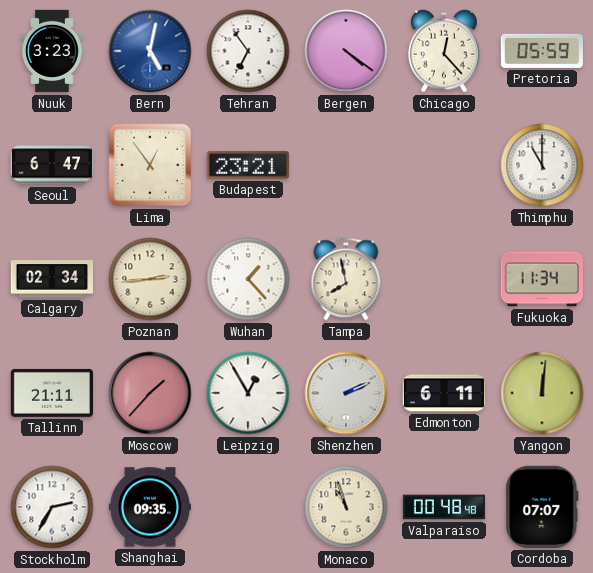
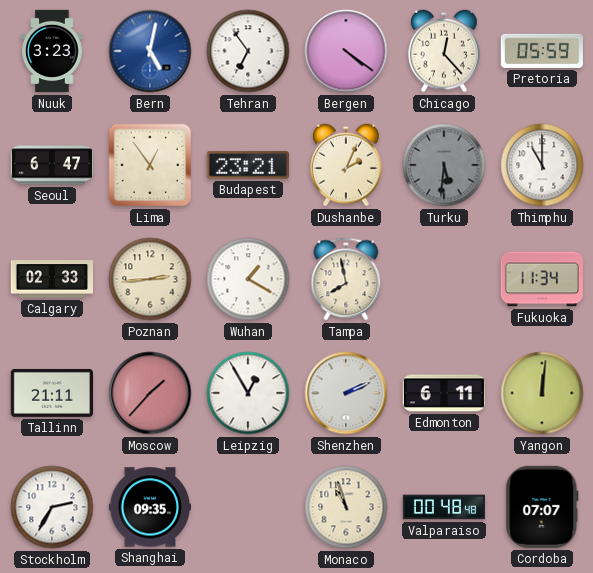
Dushanbe: none -> 2:04 (346, 165)
Turku: none -> 5:31 (444, 165)
Calgary: 02:34 -> 02:33 (52, 279)
Wuhan: 1:23 -> 1:20 (248, 279)
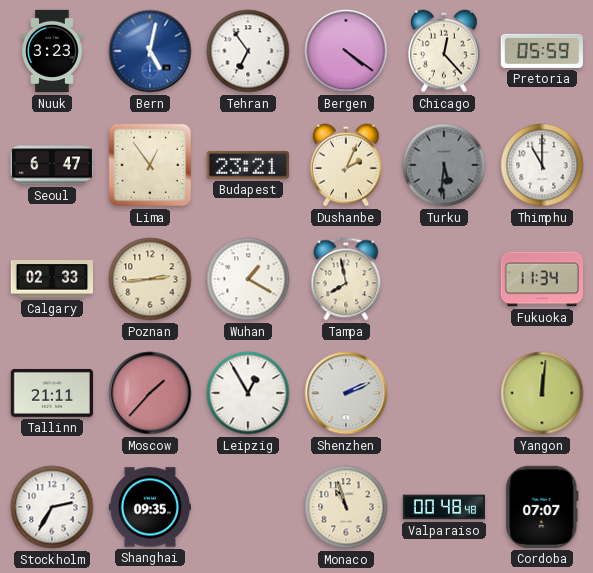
Edmonton: 6:11 -> none (443, 393)
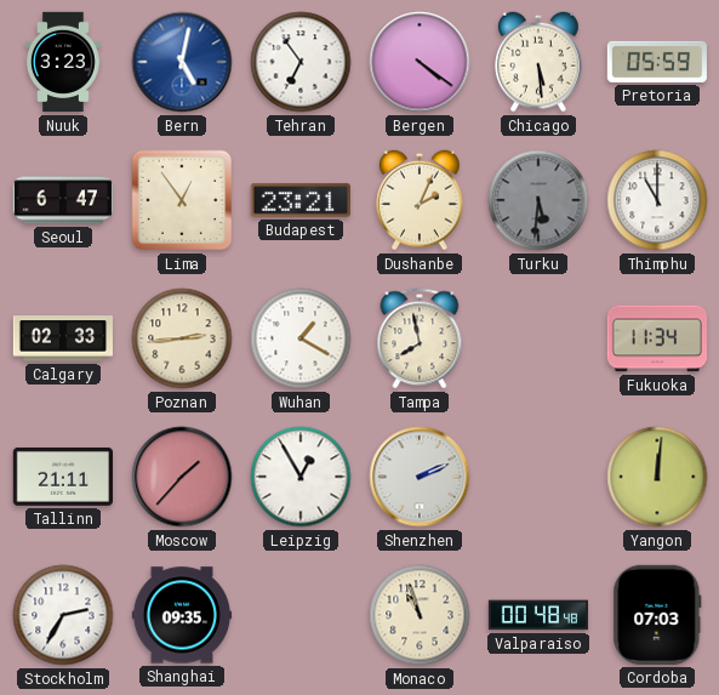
Chicago: 12:23 -> 5:29 (538, 62)
Cordoba: 07:07 -> 07:03 (657, 615)
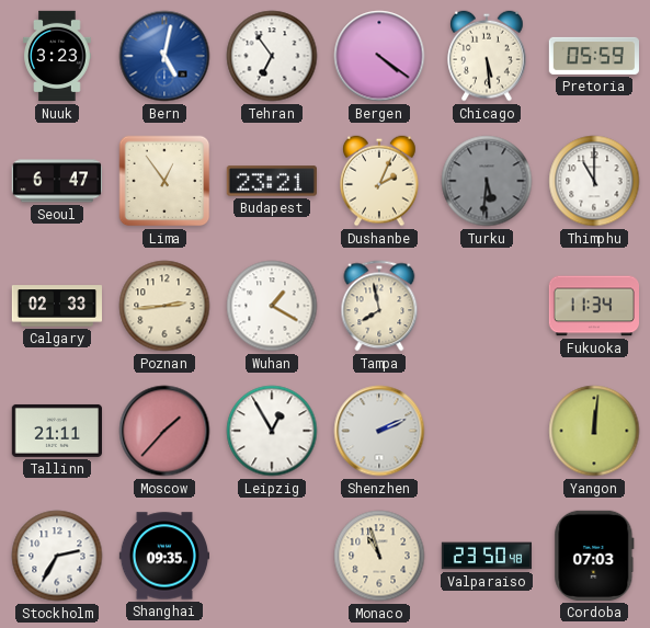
Valparaiso: 00:48 -> 23:50 (486, 556)
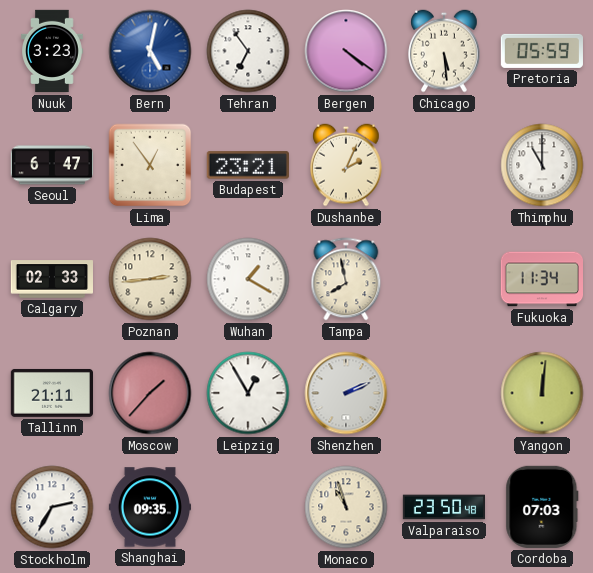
Turku: 5:31 -> none (487, 181)
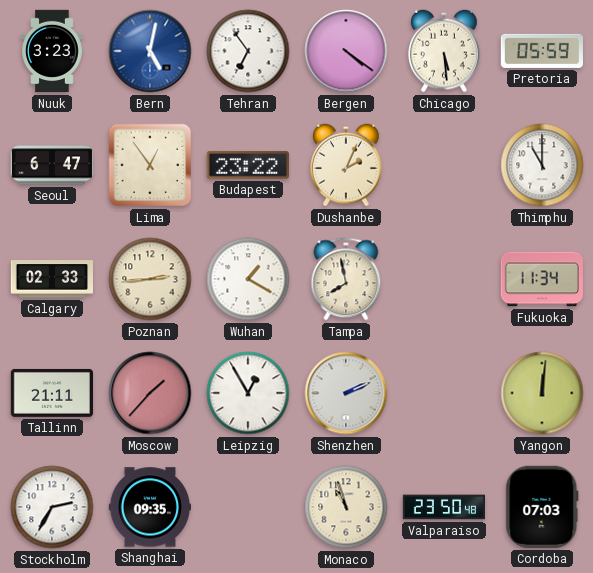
Budapest: 23:21 -> 23:22 (248, 165)
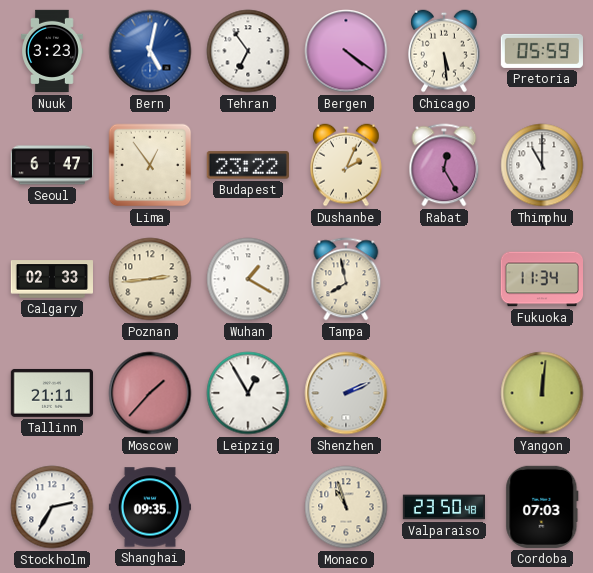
Rabat: none -> 12:25 (444, 165)
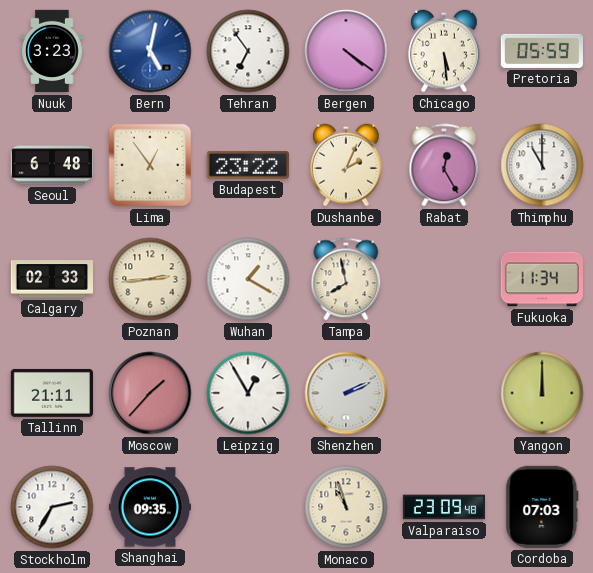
Seoul: 6:47 -> 6:48 (51, 165)
Yangon: 12:01 -> 12:00 (542, 393)
Valparaiso: 23:50 -> 23:09 (443, 507)
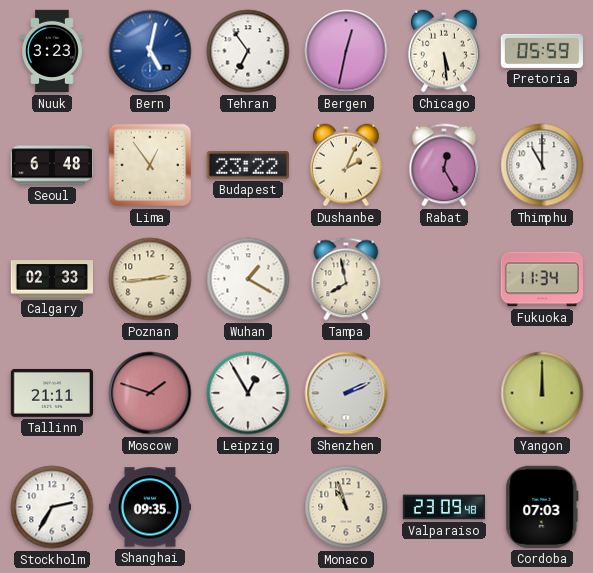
Bergen: 4:21 -> 12:32 (346, 51)
Moscow: 1:37 -> 1:48 (150, 393)
